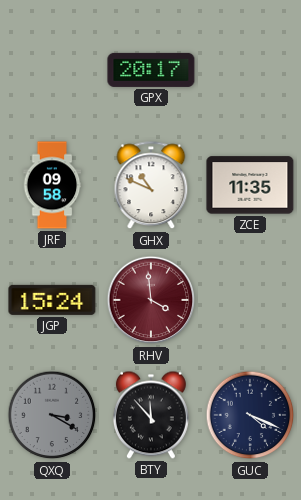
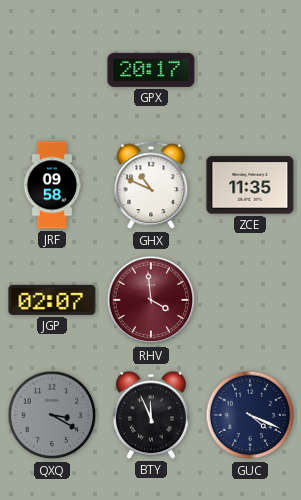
JGP: 15:24 -> 02:07 (52, 300)
BTY: 11:53 -> 11:56 (151, 415)
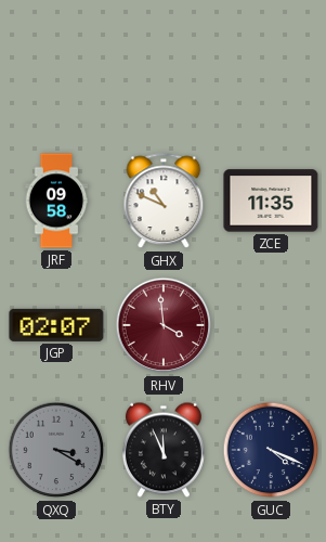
GPX: 20:17 -> none (151, 70)
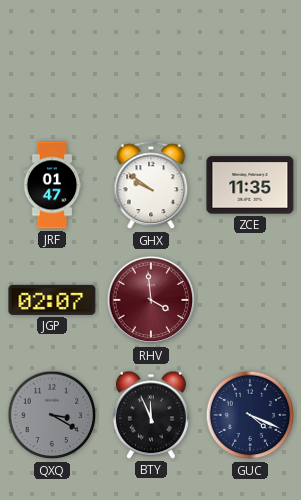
JRF: 09:58 -> 01:47 (52, 185)
GHX: 10:49 -> 9:51 (151, 186)
